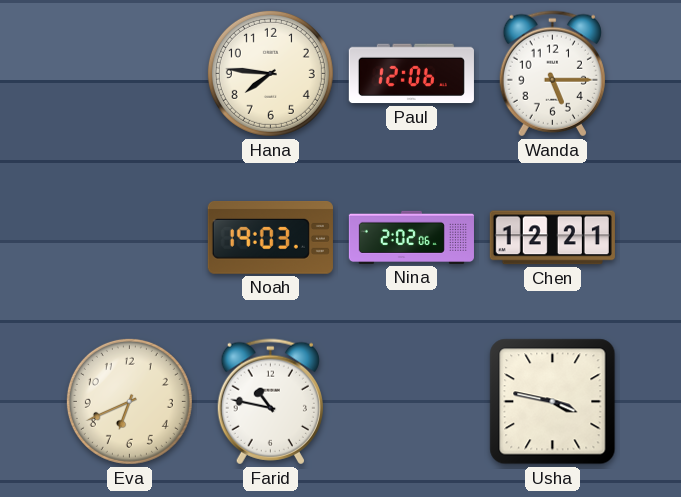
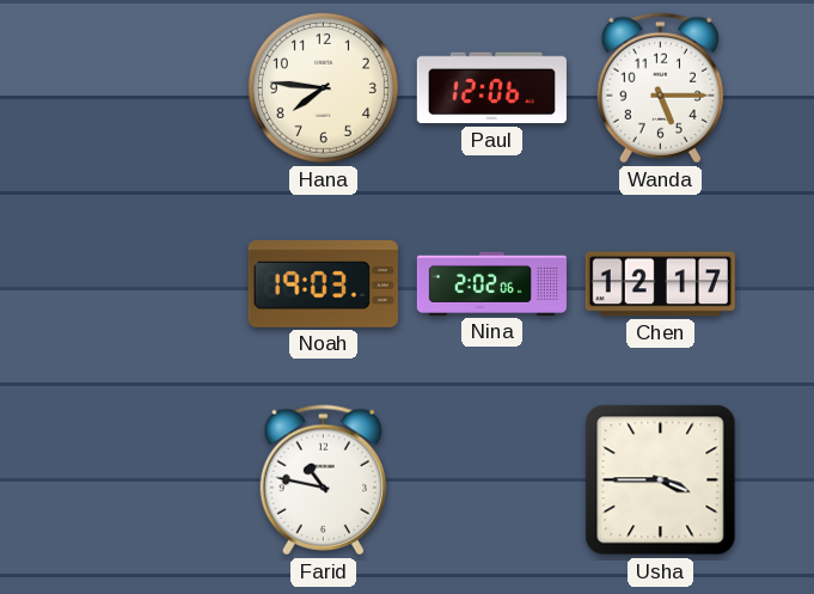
Chen: 12:21 -> 12:17 (660, 284)
Eva: 6:41 -> none (129, 401)
Usha: 3:47 -> 3:45 (661, 480)
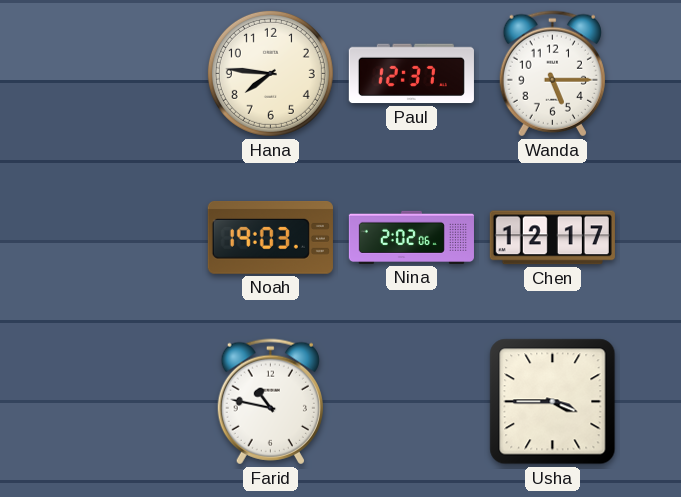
Paul: 12:06 -> 12:37 (411, 74)
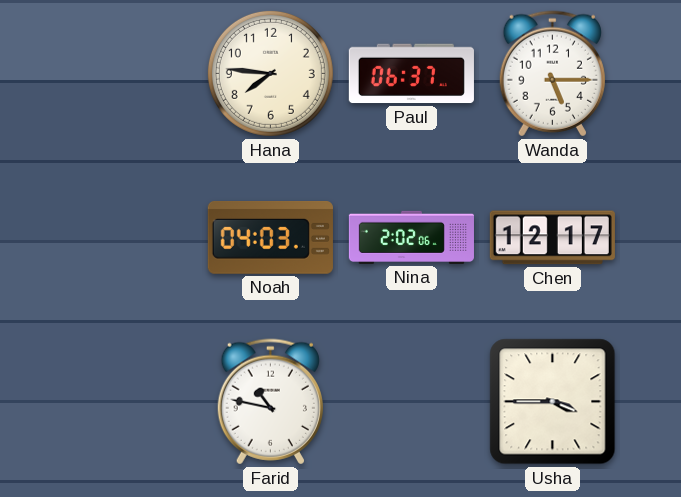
Paul: 12:37 -> 06:37 (411, 74)
Noah: 19:03 -> 04:03 (270, 237)
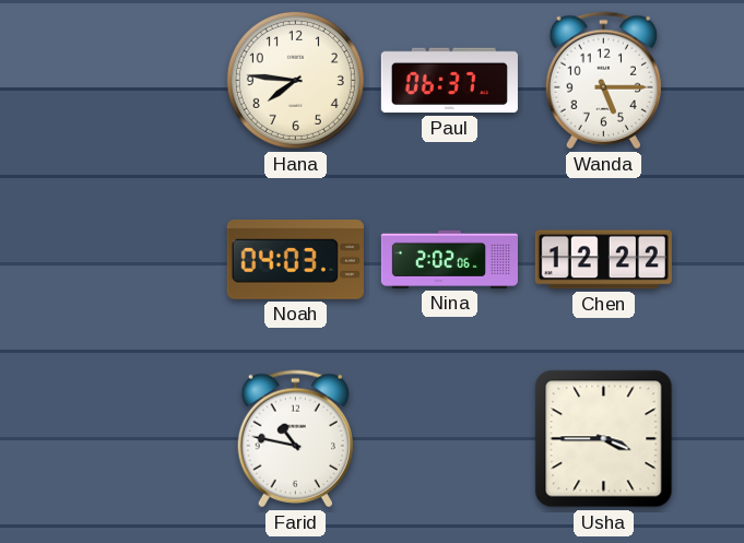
Chen: 12:17 -> 12:22 (603, 260)
